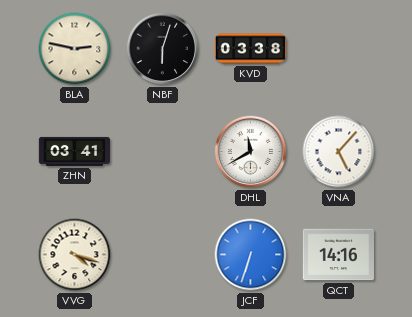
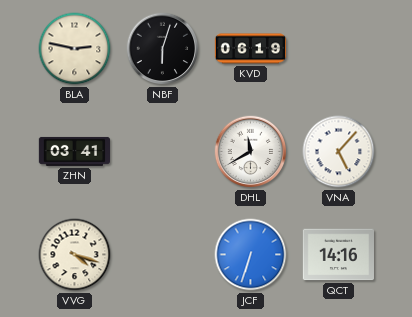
KVD: 03:38 -> 06:19 (251, 49)
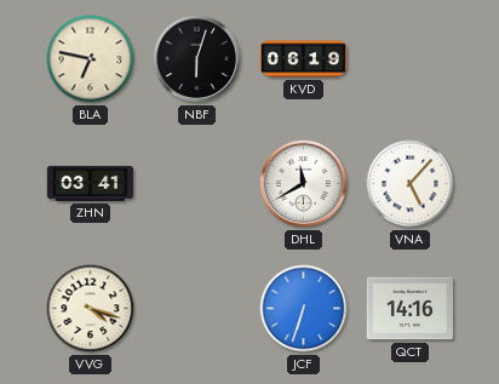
BLA: 2:47 -> 6:47 (91, 59)
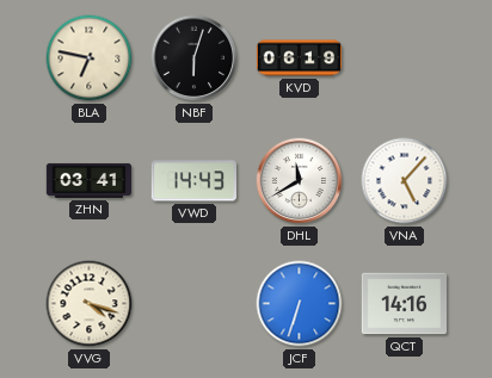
VWD: none -> 14:43 (193, 181)
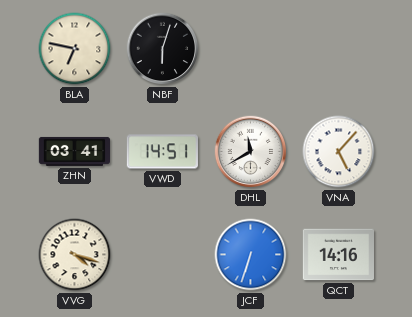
KVD: 06:19 -> none (300, 58)
VWD: 14:43 -> 14:51 (162, 152)
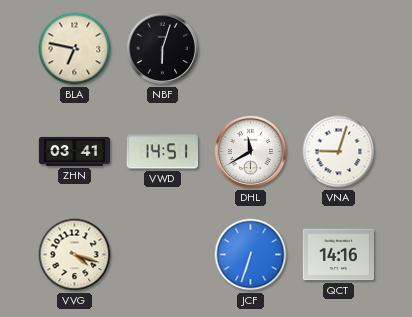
VNA: 5:07 -> 9:03 (339, 152)
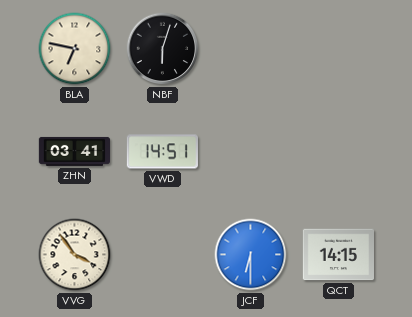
DHL: 11:40 -> none (251, 152)
VNA: 9:03 -> none (339, 152)
VVG: 4:18 -> 3:54 (75, 255)
JCF: 6:33 -> 6:30 (251, 255)
QCT: 14:16 -> 14:15 (338, 255)
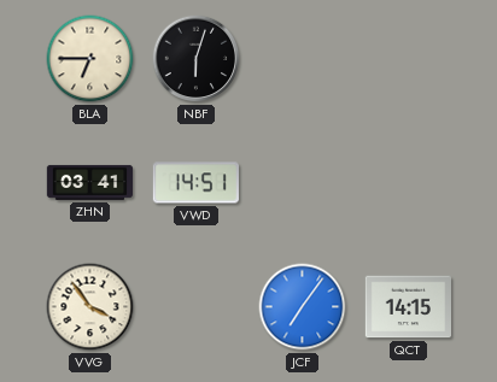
BLA: 6:47 -> 6:45 (90, 59)
JCF: 6:30 -> 7:06 (303, 307)
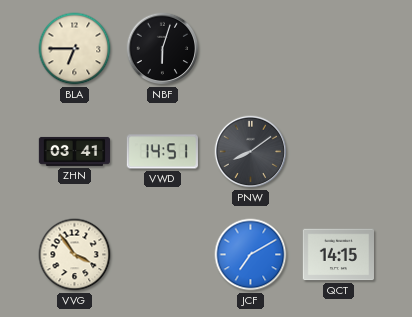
PNW: none -> 8:09 (251, 152)
JCF: 7:06 -> 7:10 (251, 255)
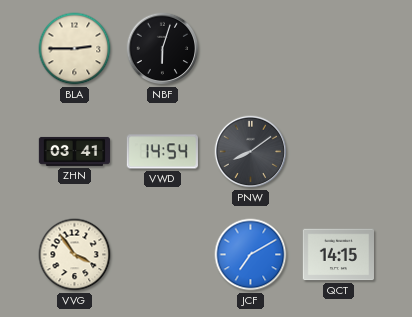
BLA: 6:45 -> 2:45 (75, 49)
VWD: 14:51 -> 14:54 (162, 152)
